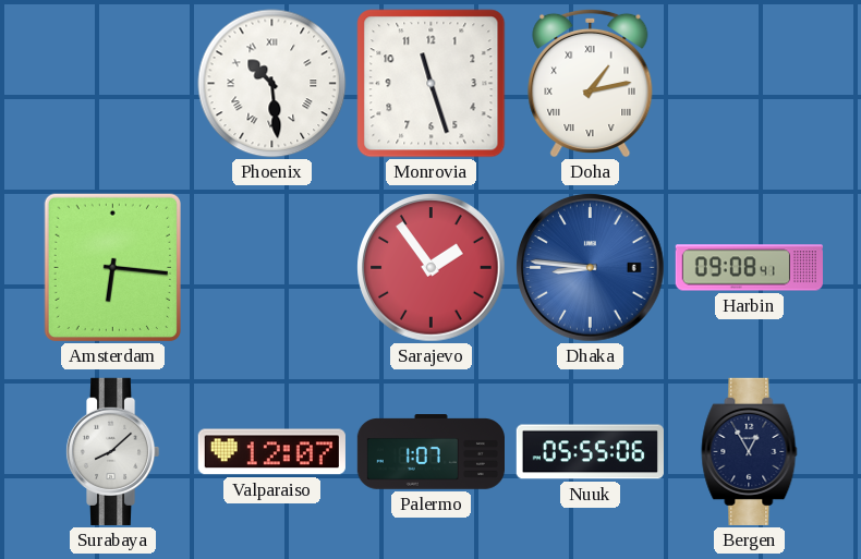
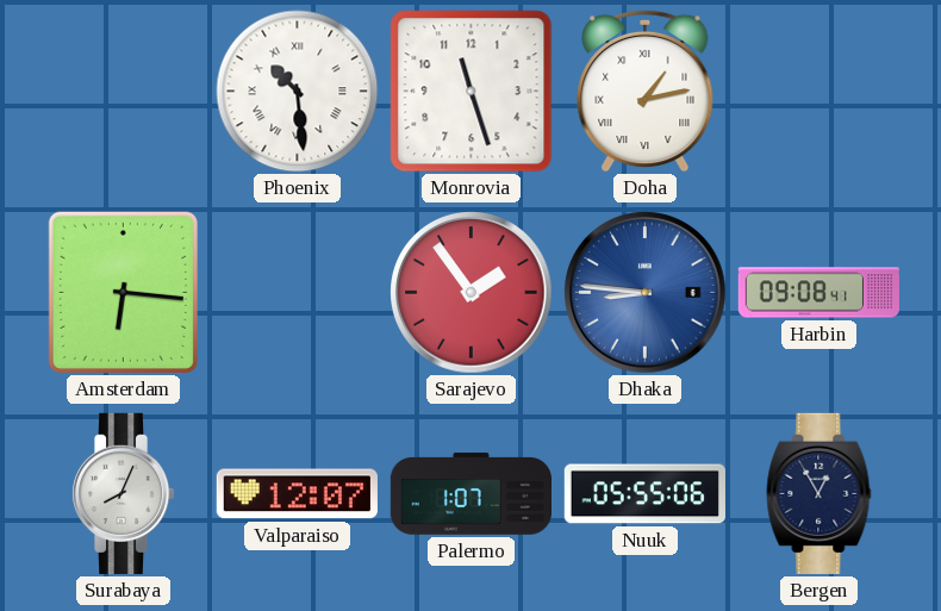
Surabaya: 8:08 -> 8:04 (123, 493)
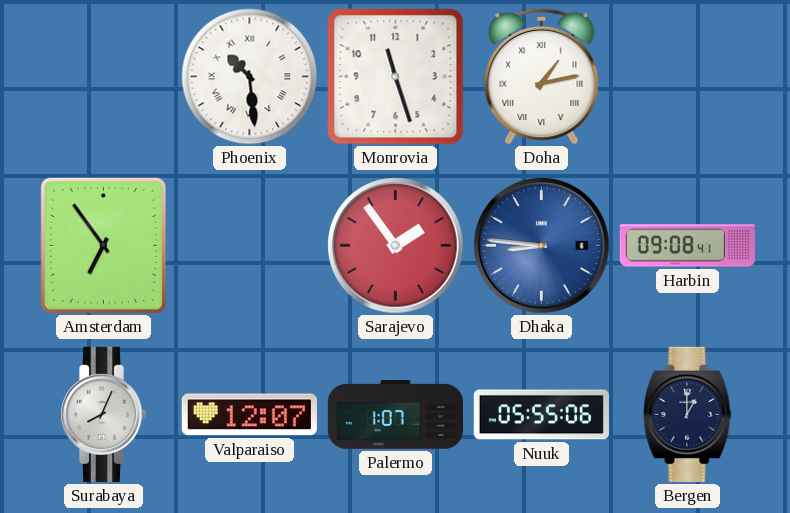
Amsterdam: 6:16 -> 6:54 (103, 245)
Bergen: 12:55 -> 1:00 (688, 414)
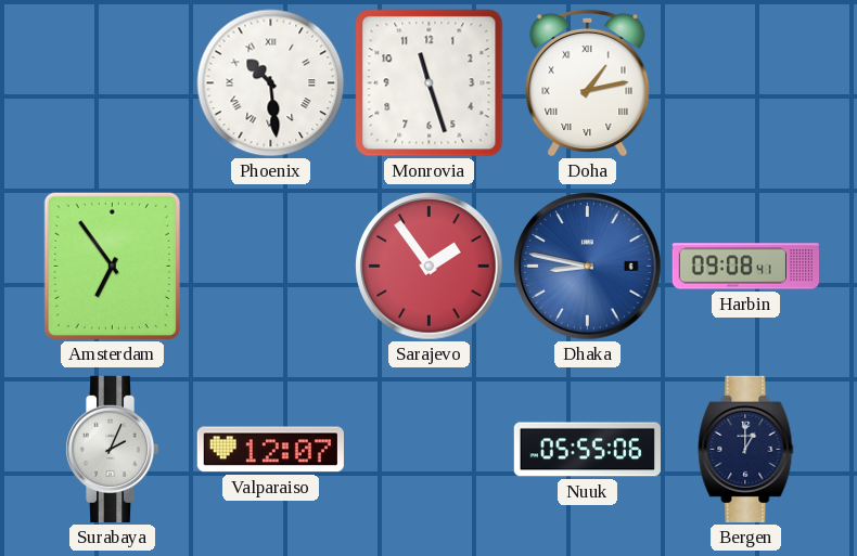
Dhaka: 8:46 -> 8:47 (588, 267)
Surabaya: 8:04 -> 2:04 (112, 449)
Palermo: 1:07 -> none (395, 415)
